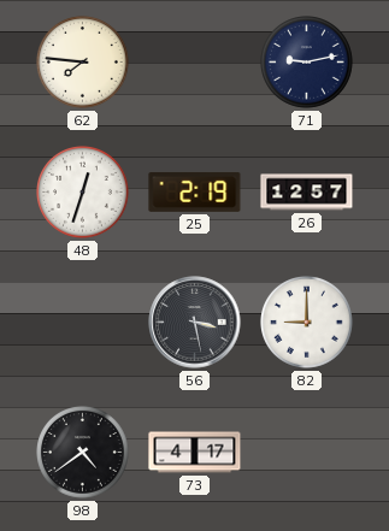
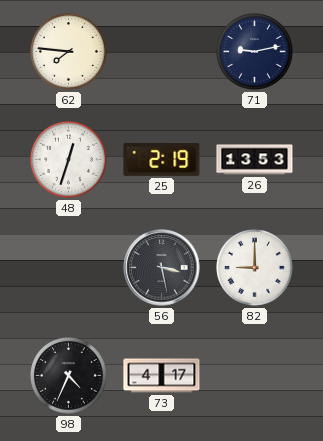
26: 12:57 -> 13:53 (255, 160)
98: 4:39 -> 4:34 (69, 376)
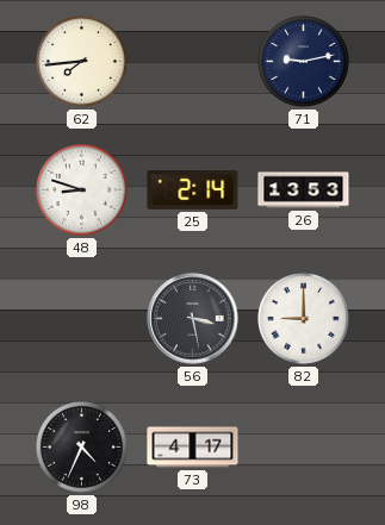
62: 7:46 -> 7:44 (82, 62)
48: 12:33 -> 8:48 (82, 190)
25: 2:19 -> 2:14 (193, 189)
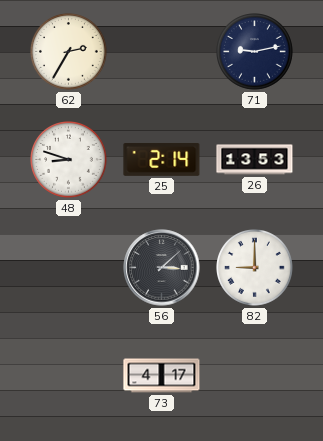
62: 7:44 -> 2:35 (69, 52)
56: 3:28 -> 3:08 (162, 268)
98: 4:34 -> none (82, 448)
